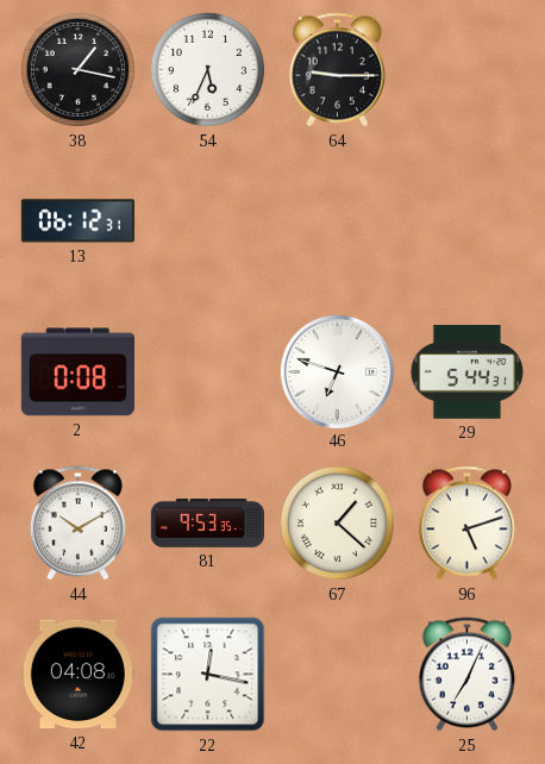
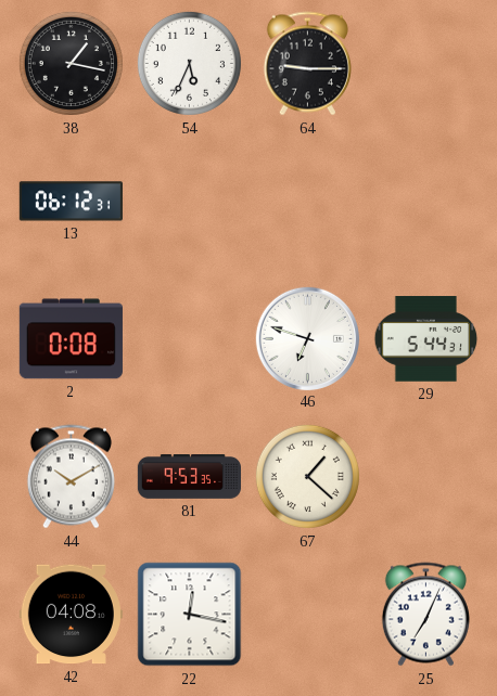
96: 5:12 -> none (466, 524)
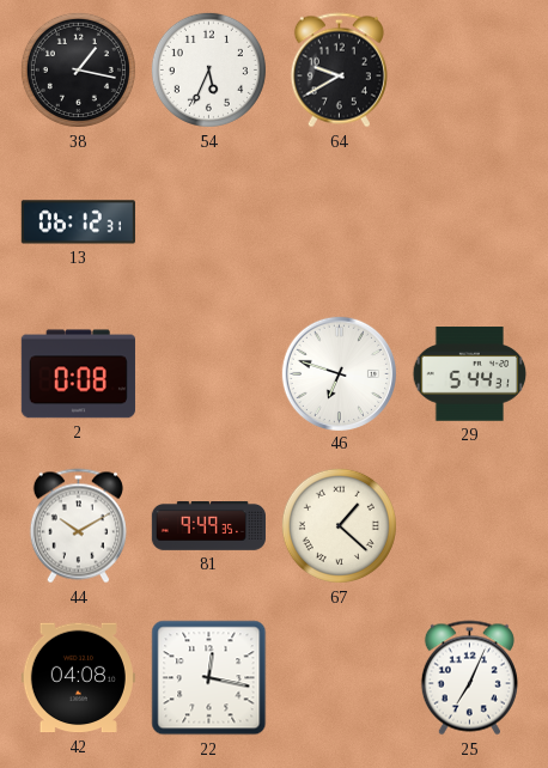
64: 9:15 -> 9:40 (339, 71)
81: 9:53 -> 9:49 (208, 526)
